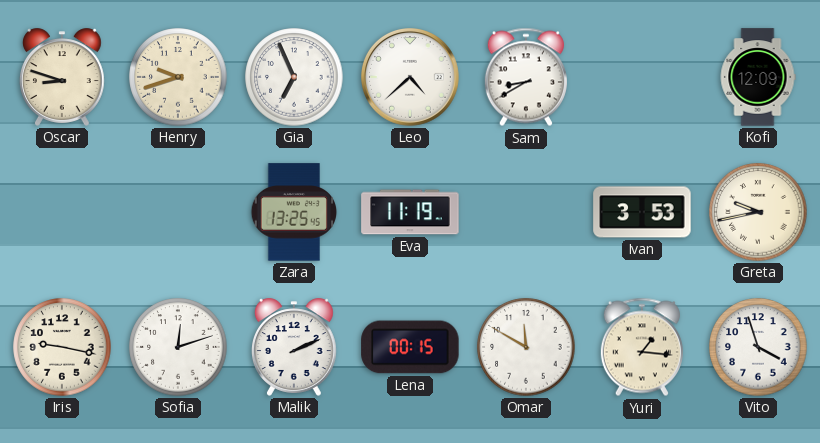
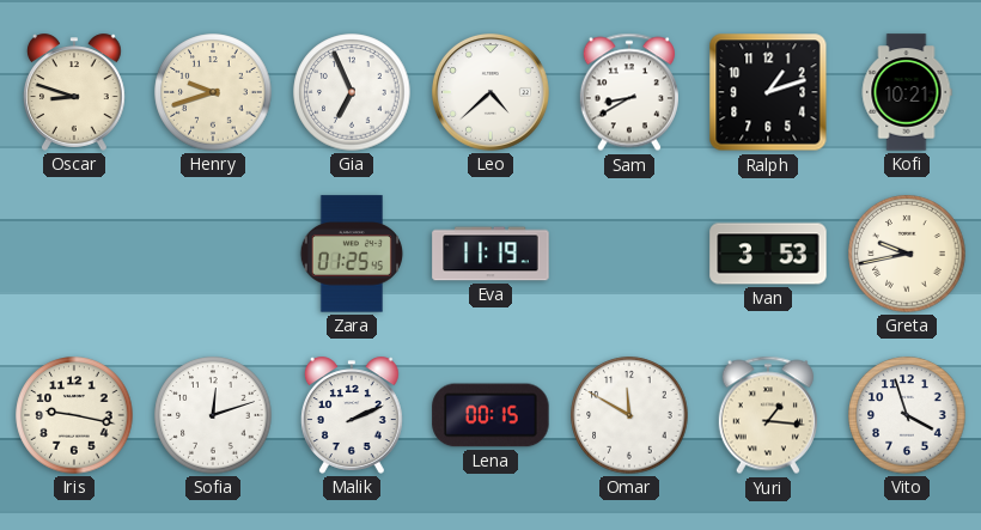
Ralph: none -> 1:12 (768, 92)
Kofi: 12:09 -> 10:21 (907, 92)
Zara: 13:25 -> 01:25 (352, 254)
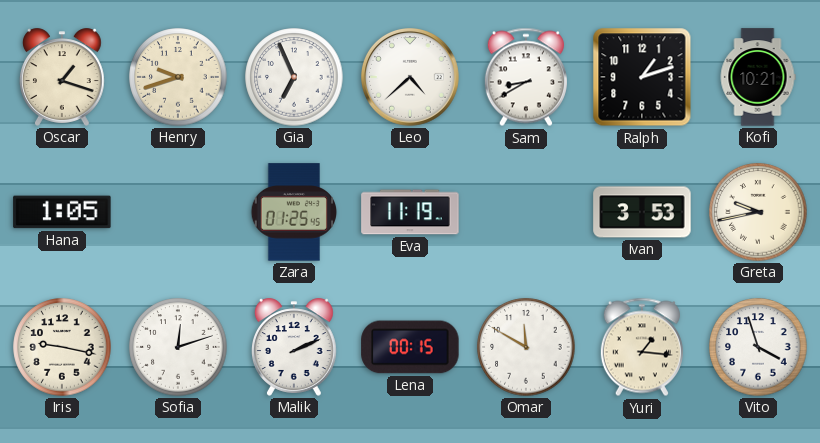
Oscar: 8:48 -> 1:18 (62, 77)
Hana: none -> 1:05 (62, 212)
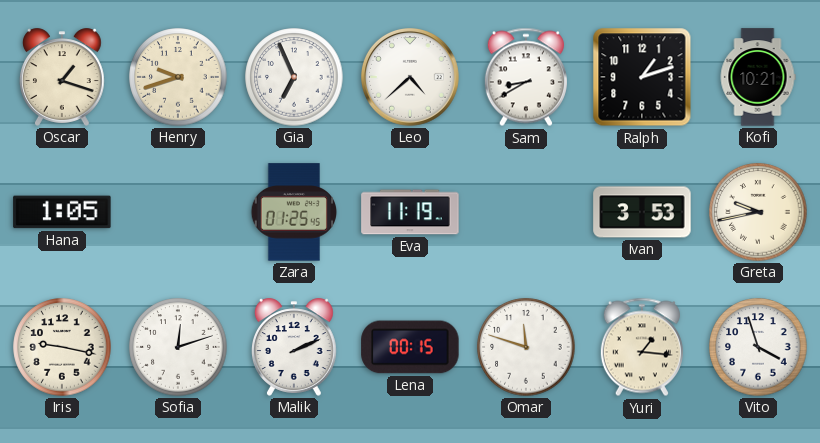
Omar: 11:50 -> 11:48 (526, 347)
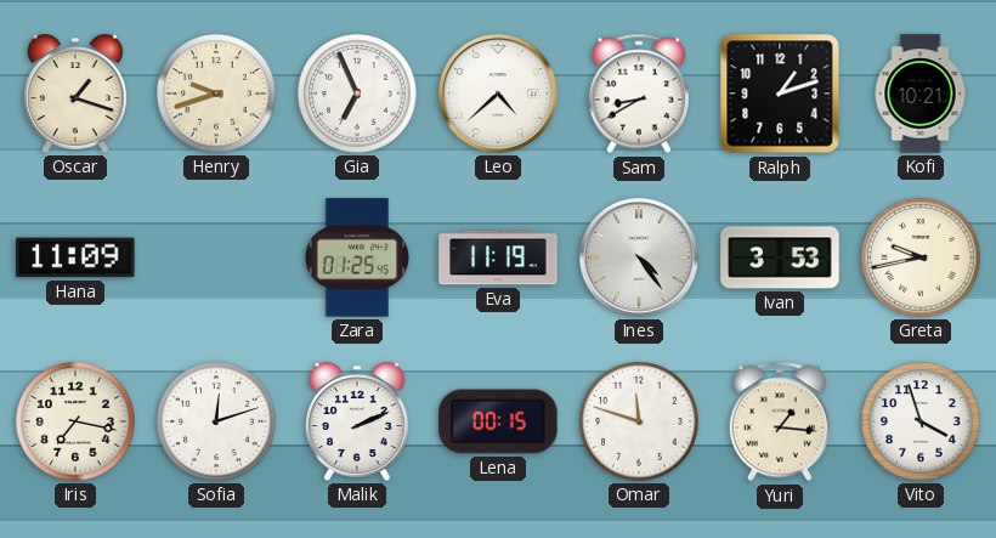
Hana: 1:05 -> 11:09 (75, 257)
Ines: none -> 4:24 (640, 259)
Iris: 9:17 -> 7:17 (75, 421)
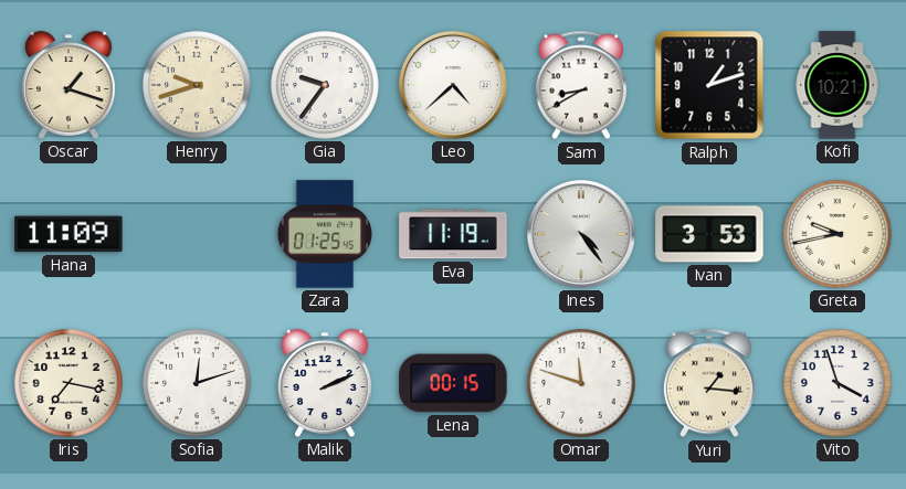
Gia: 6:56 -> 9:36 (325, 85)
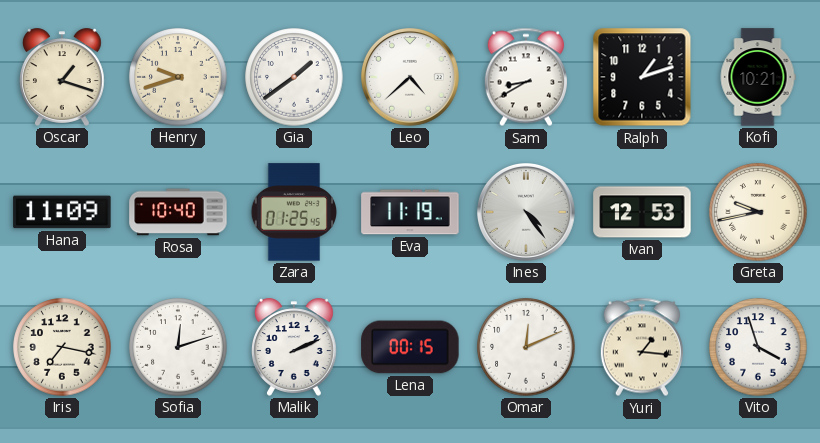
Gia: 9:36 -> 1:39 (294, 77)
Rosa: none -> 10:40 (178, 212)
Ivan: 3:53 -> 12:53 (642, 212)
Omar: 11:48 -> 12:11 (526, 347)
